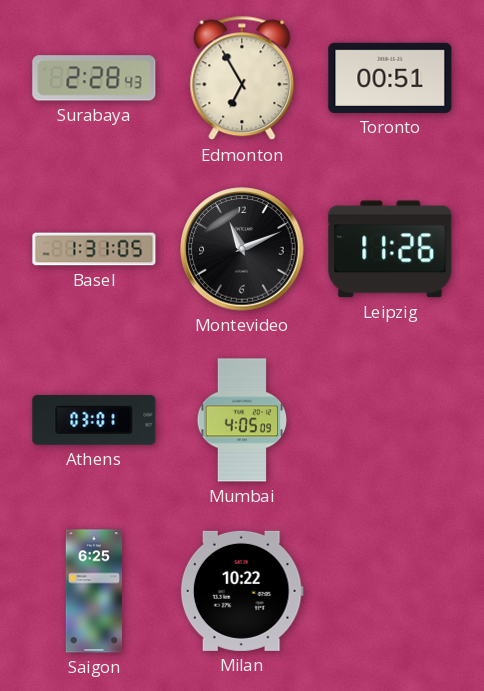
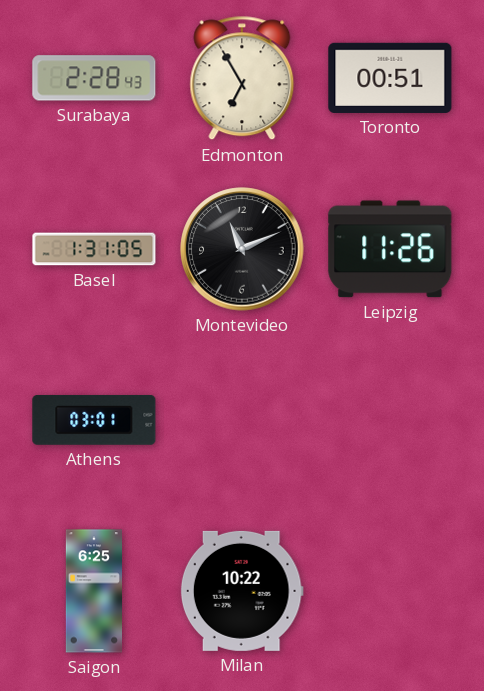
Mumbai: 4:05 -> none (242, 420)
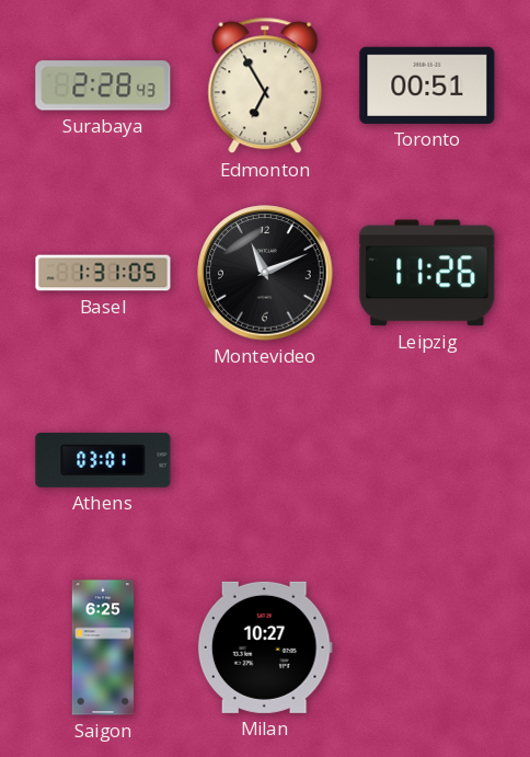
Milan: 10:22 -> 10:27 (265, 647)
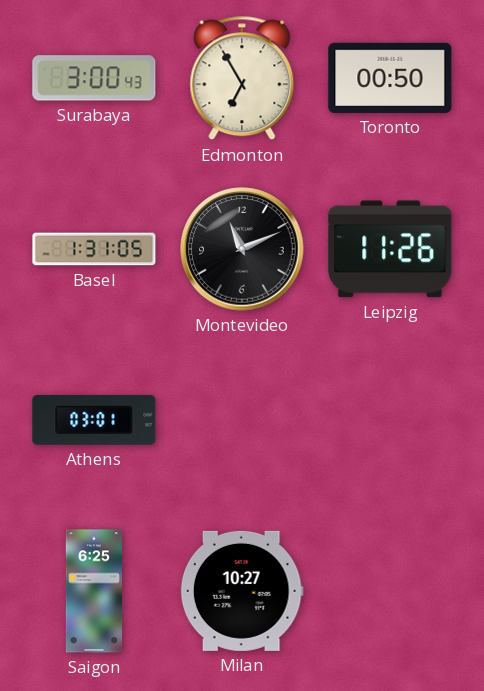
Surabaya: 2:28 -> 3:00 (94, 78)
Toronto: 00:51 -> 00:50 (390, 78)
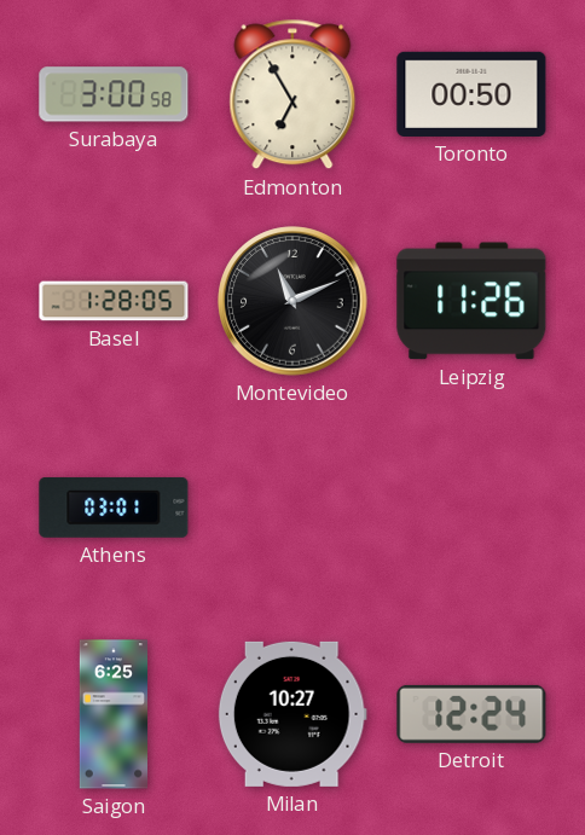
Surabaya: 3:00:43 -> 3:00:58 (114, 94)
Basel: 1:31 -> 1:28 (114, 301)
Detroit: none -> 12:24 (471, 714)
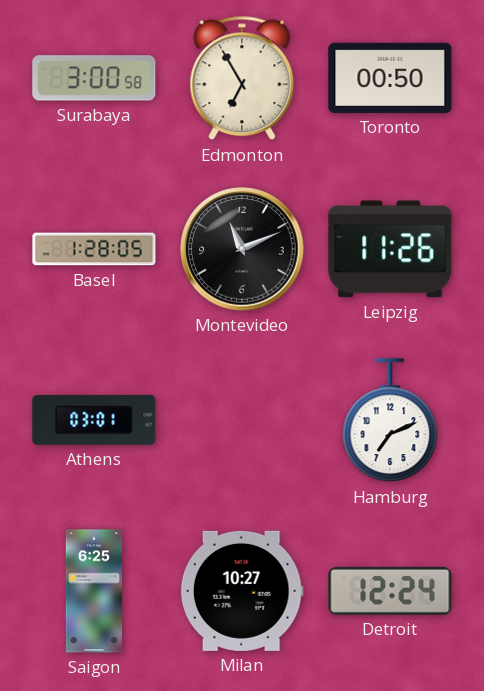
Hamburg: none -> 7:11 (390, 421)
